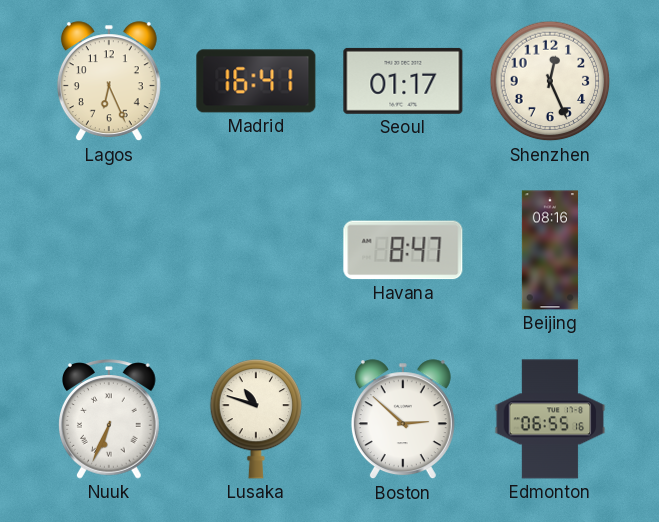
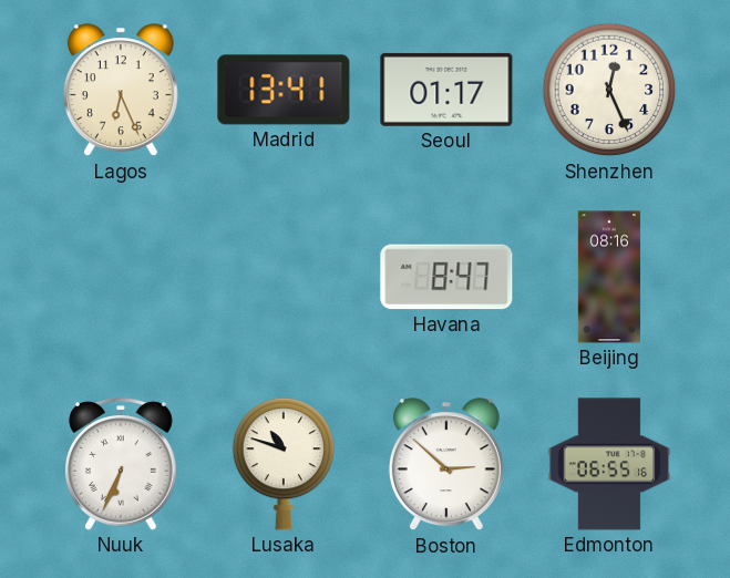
Madrid: 16:41 -> 13:41 (284, 90)
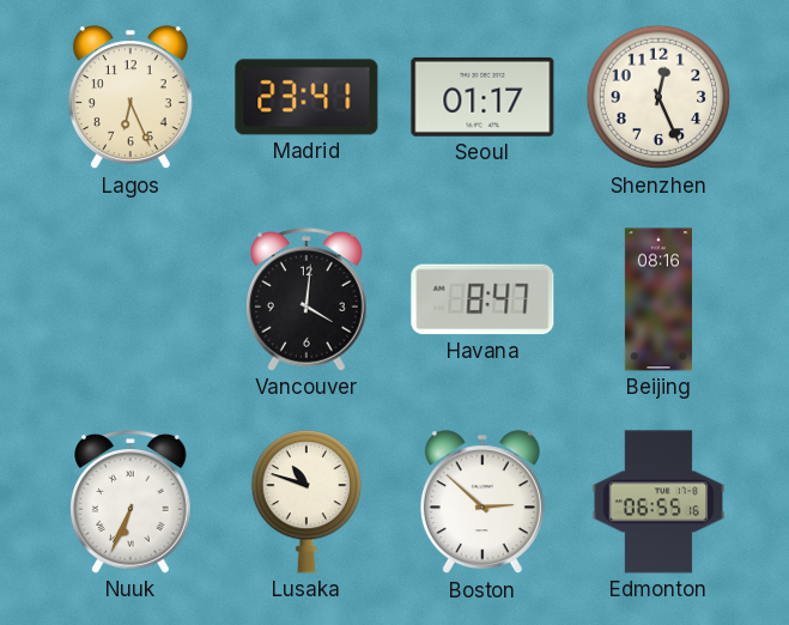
Madrid: 13:41 -> 23:41 (307, 97)
Vancouver: none -> 4:01 (308, 299)
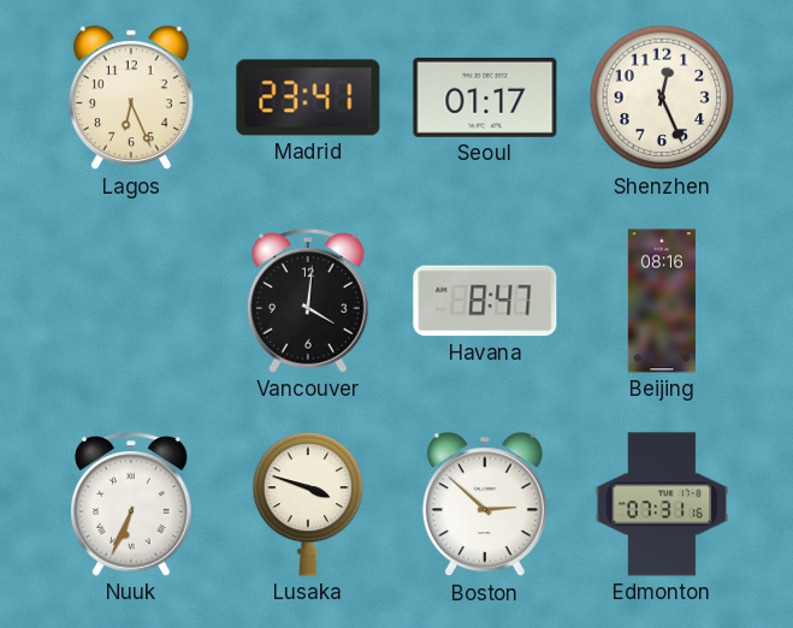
Lusaka: 10:48 -> 3:48 (308, 505)
Edmonton: 06:55 -> 07:31 (662, 504)
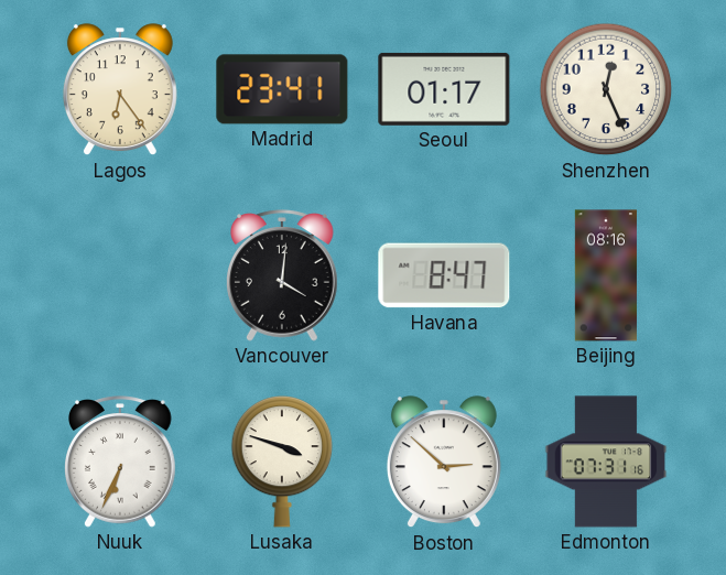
Lagos: 6:26 -> 6:24 (120, 90)
